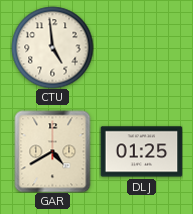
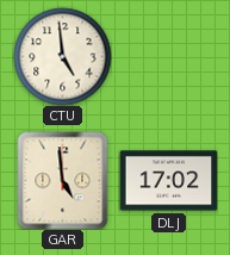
GAR: 4:40 -> 4:59 (63, 180)
DLJ: 01:25 -> 17:02 (168, 181)
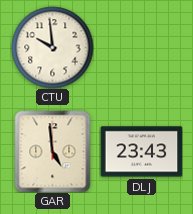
CTU: 4:59 -> 9:59 (52, 47)
DLJ: 17:02 -> 23:43 (141, 152)
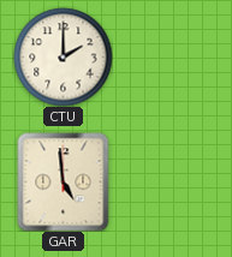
CTU: 9:59 -> 2:00 (63, 56)
DLJ: 23:43 -> none (141, 152)
